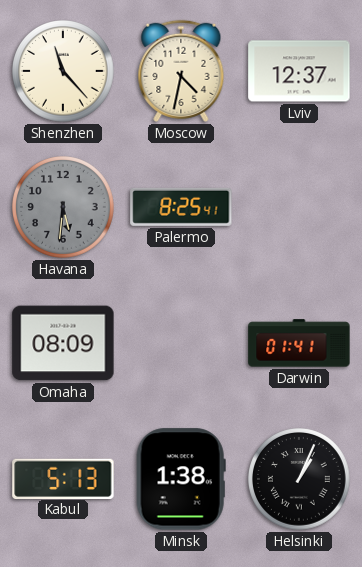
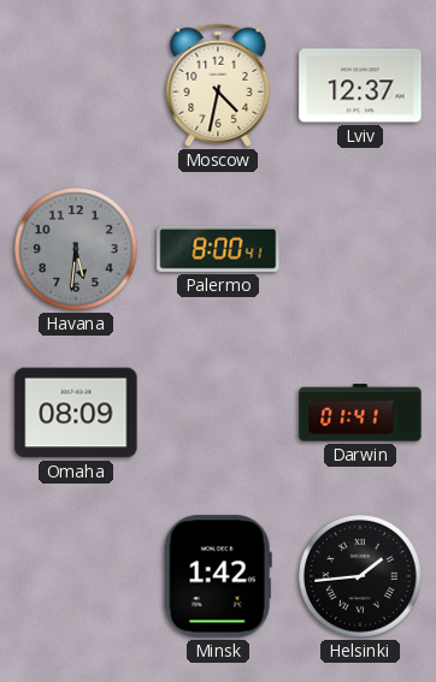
Shenzhen: 11:23 -> none (64, 72)
Palermo: 8:25 -> 8:00 (218, 249)
Kabul: 5:13 -> none (63, 478)
Minsk: 1:38 -> 1:42 (218, 576)
Helsinki: 1:04 -> 1:44 (361, 577)
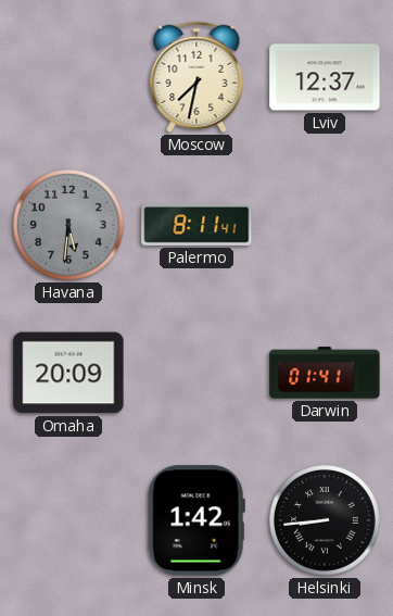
Moscow: 4:32 -> 7:32 (196, 77)
Palermo: 8:00 -> 8:11 (196, 225)
Omaha: 08:09 -> 20:09 (68, 373)
Helsinki: 1:44 -> 8:44 (326, 521)
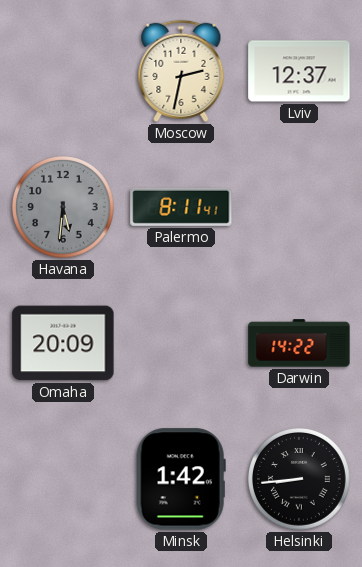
Moscow: 7:32 -> 2:32 (181, 71)
Darwin: 01:41 -> 14:22 (299, 343)
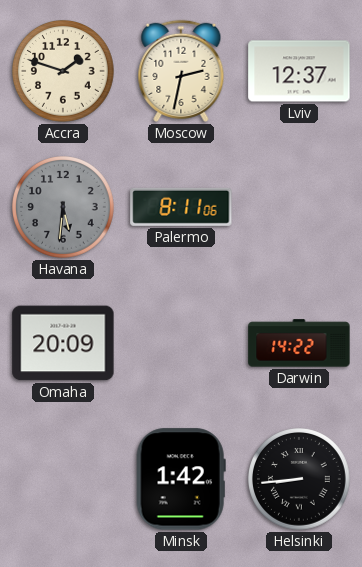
Accra: none -> 1:48 (64, 72)
Palermo: 8:11:41 -> 8:11:06 (181, 207)
